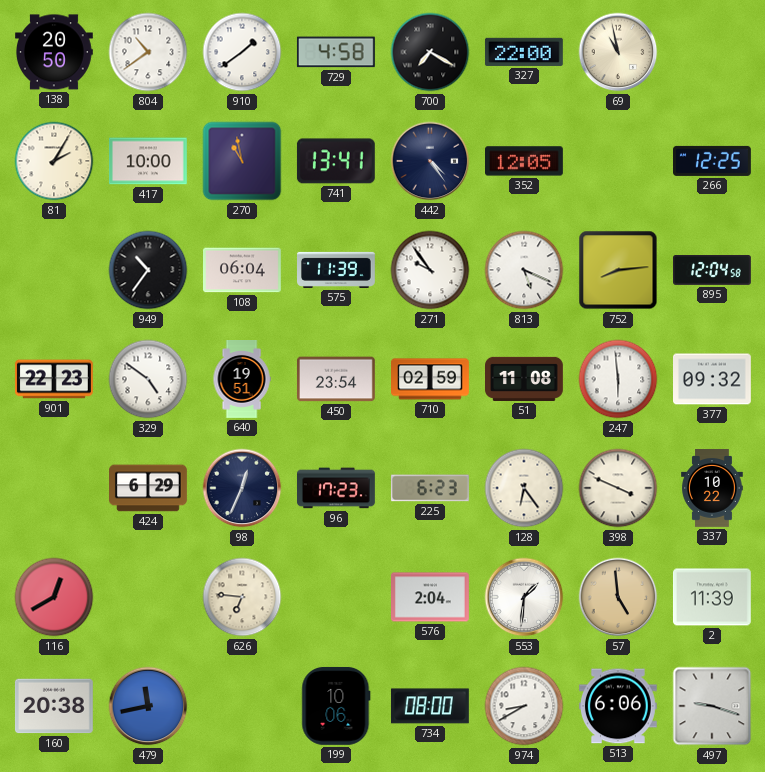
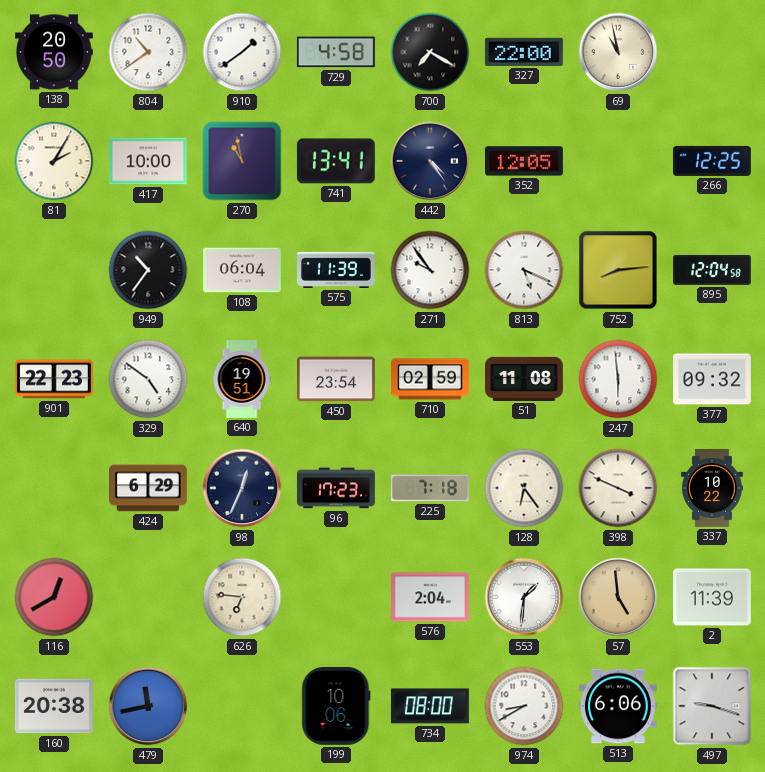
225: 6:23 -> 7:18 (430, 488)
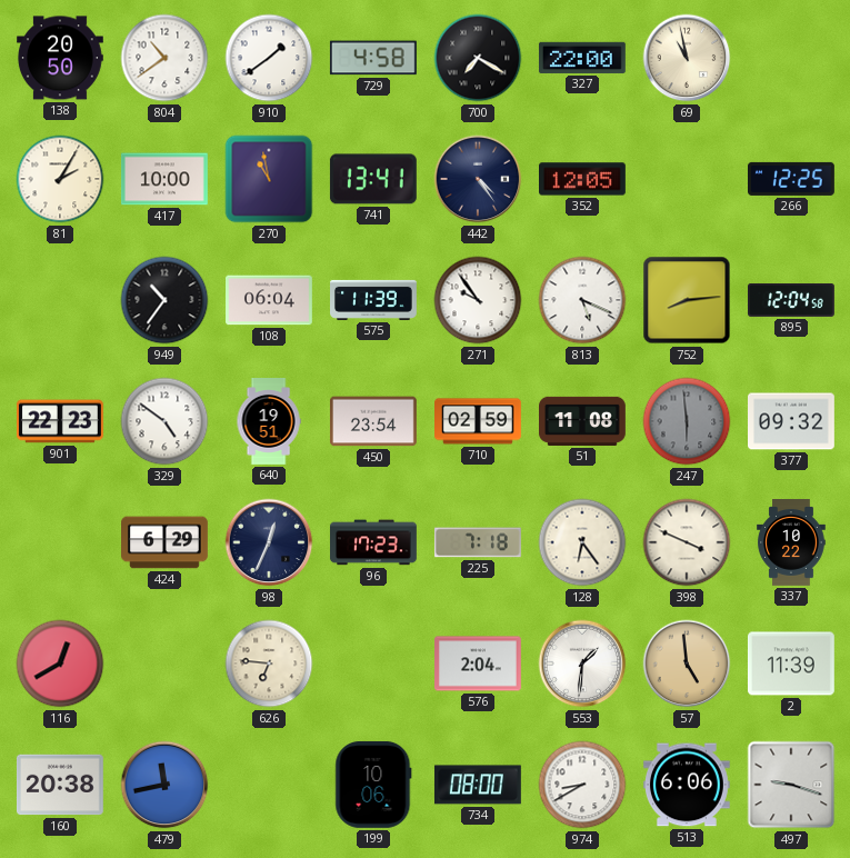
247 dial: white -> grey (687, 421)
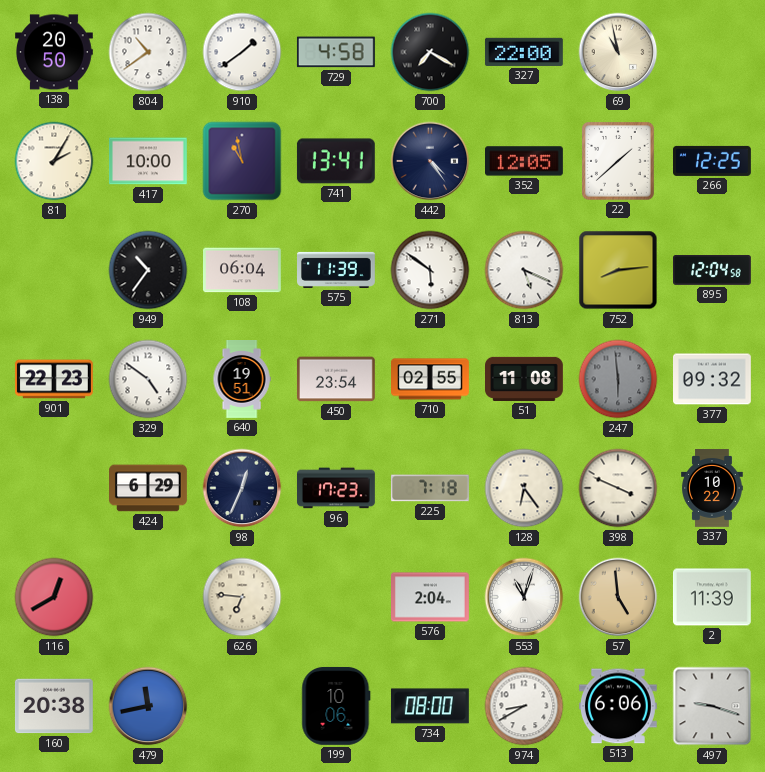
22: none -> 1:38 (618, 161)
271: 9:54 -> 5:51 (430, 270)
710: 02:59 -> 02:55 (431, 379)
553: 1:31 -> 11:03 (524, 597)
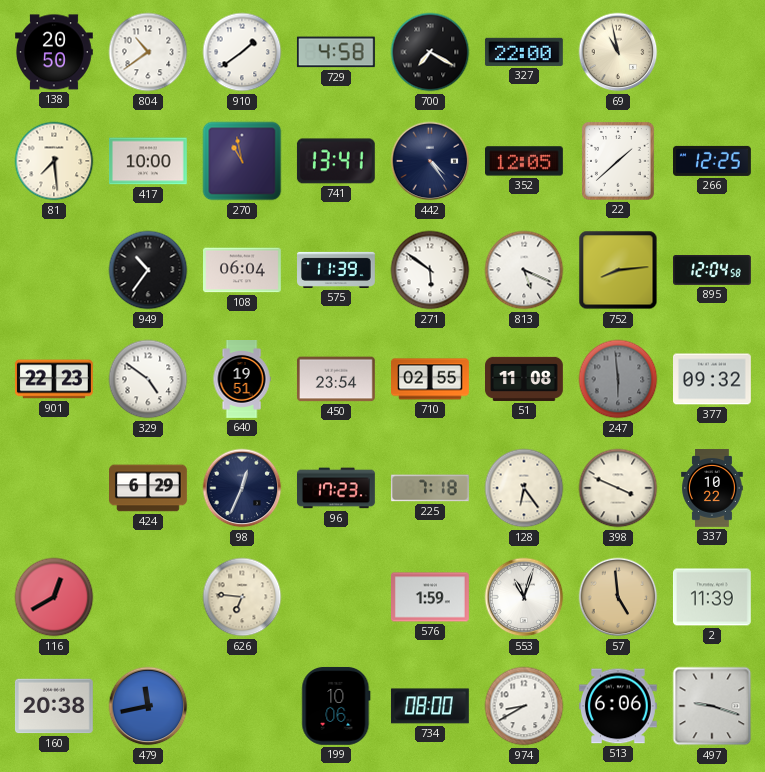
81: 2:05 -> 7:29 (54, 161)
576: 2:04 -> 1:59 (431, 597)
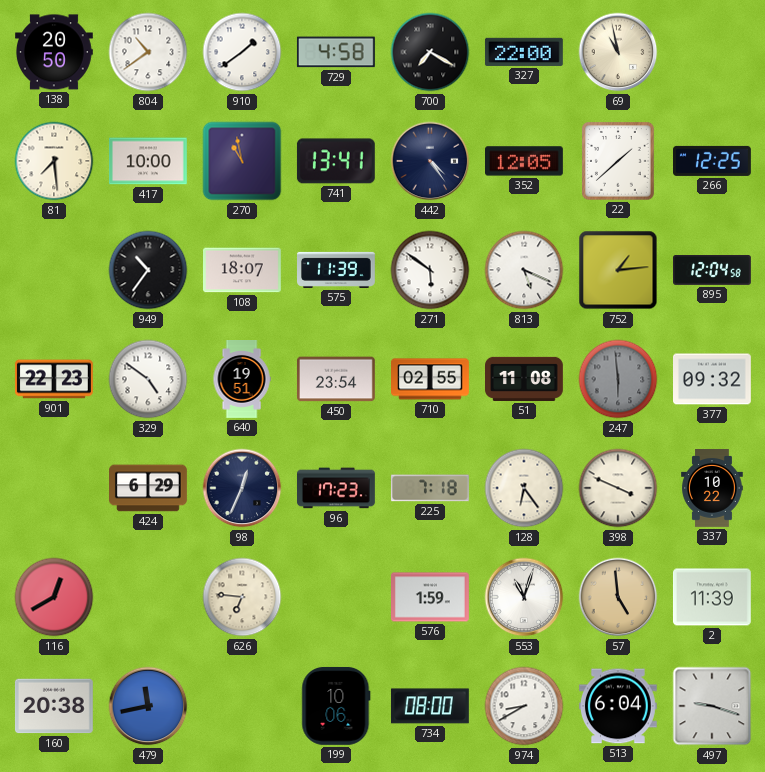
108: 06:04 -> 18:07 (243, 270)
752: 8:14 -> 1:14 (618, 270)
513: 6:06 -> 6:04 (618, 706)
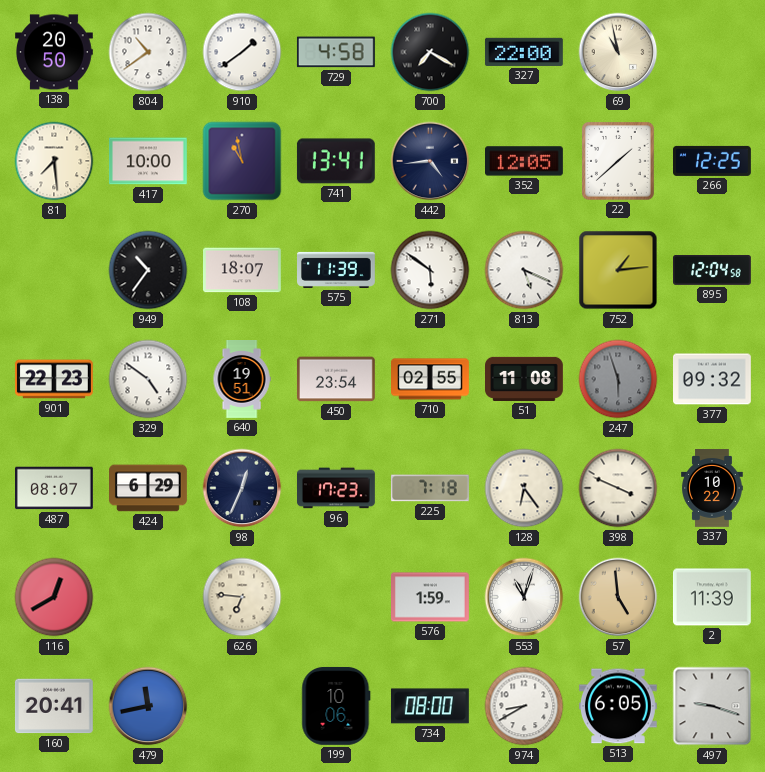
442: 4:24 -> 4:44 (430, 161)
247: 5:59 -> 5:57 (618, 379)
487: none -> 08:07 (55, 488)
160: 20:38 -> 20:41 (54, 706)
513: 6:04 -> 6:05 (618, 706)
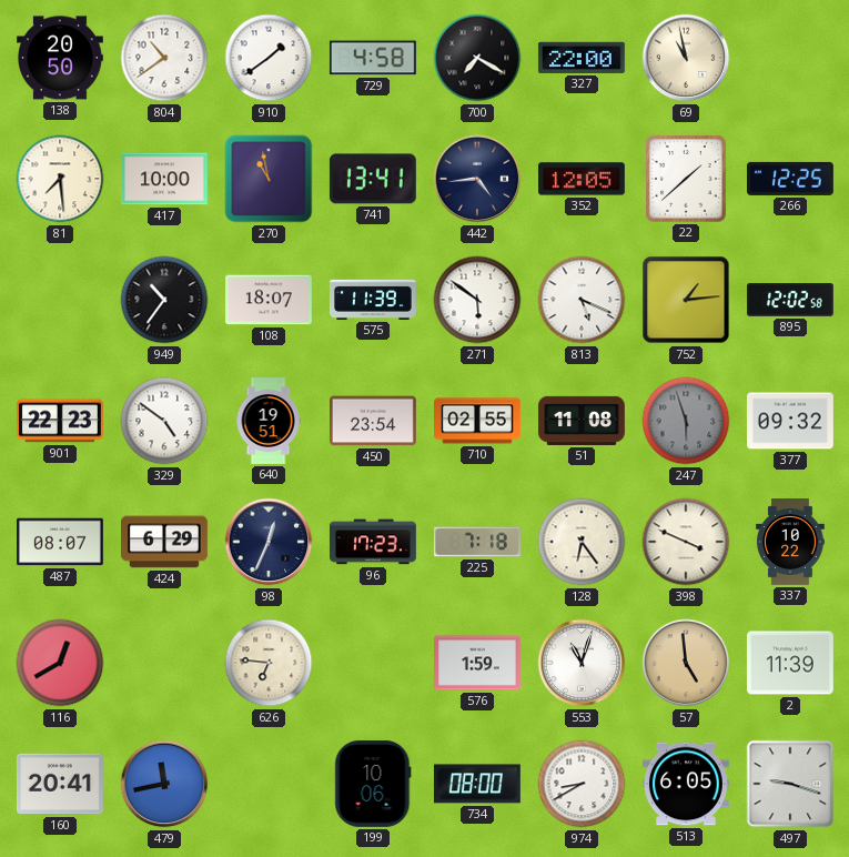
895: 12:04 -> 12:02 (791, 301)
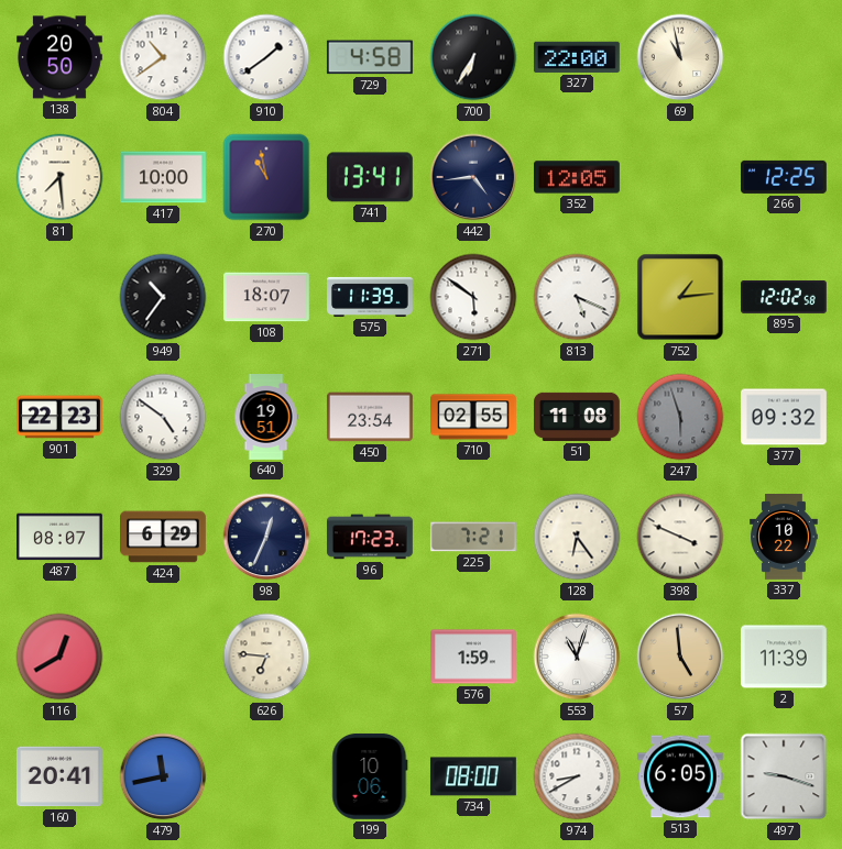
700: 7:20 -> 6:35 (473, 57)
22: 1:38 -> none (686, 179)
225: 7:18 -> 7:21 (473, 537)
